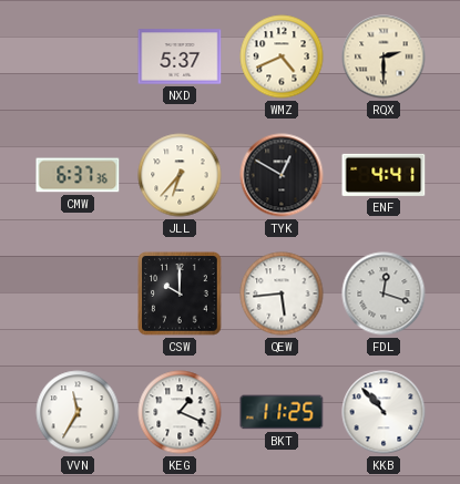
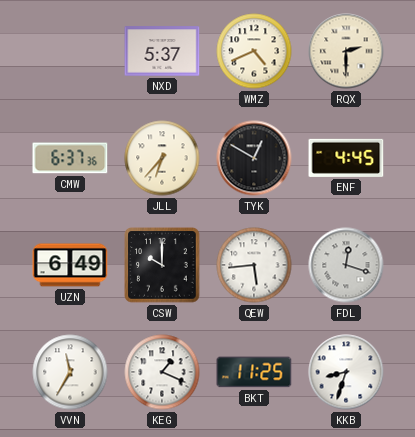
ENF: 4:41 -> 4:45 (346, 158)
UZN: none -> 6:49 (70, 265)
KKB: 10:53 -> 8:33 (346, 372)
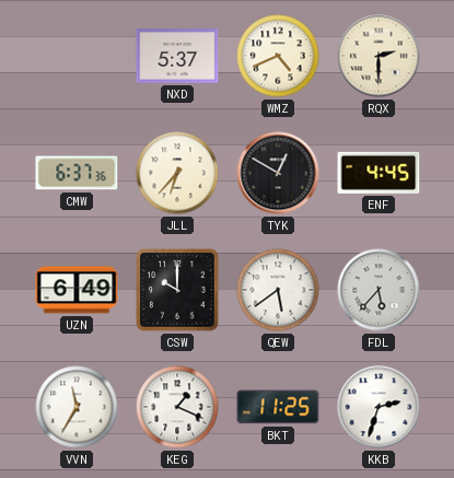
QEW: 5:44 -> 5:39 (278, 290)
FDL: 12:18 -> 5:37 (379, 290)
KKB: 8:33 -> 2:33 (379, 407)
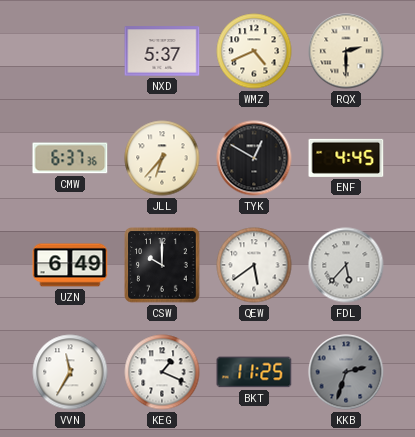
KKB dial: white -> grey (346, 372)
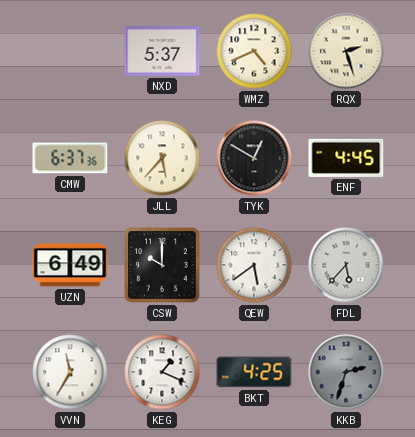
RQX: 2:30 -> 2:27 (346, 51)
JLL: 6:37 -> 5:37 (162, 158)
BKT: 11:25 -> 4:25 (254, 372)
